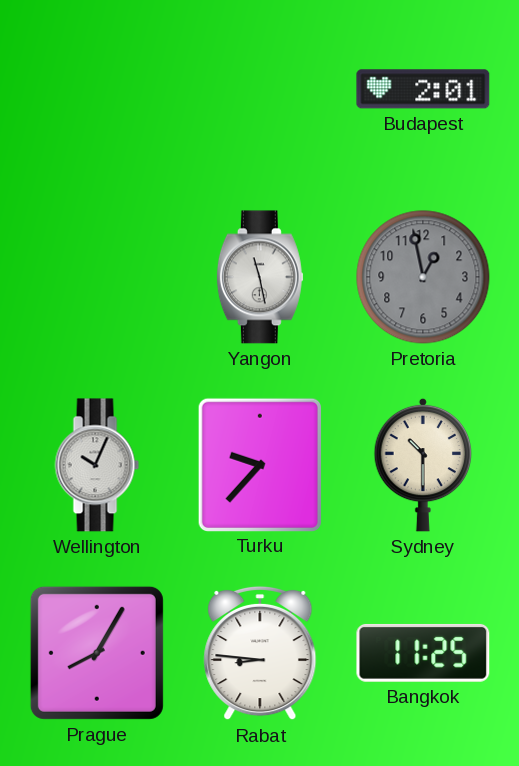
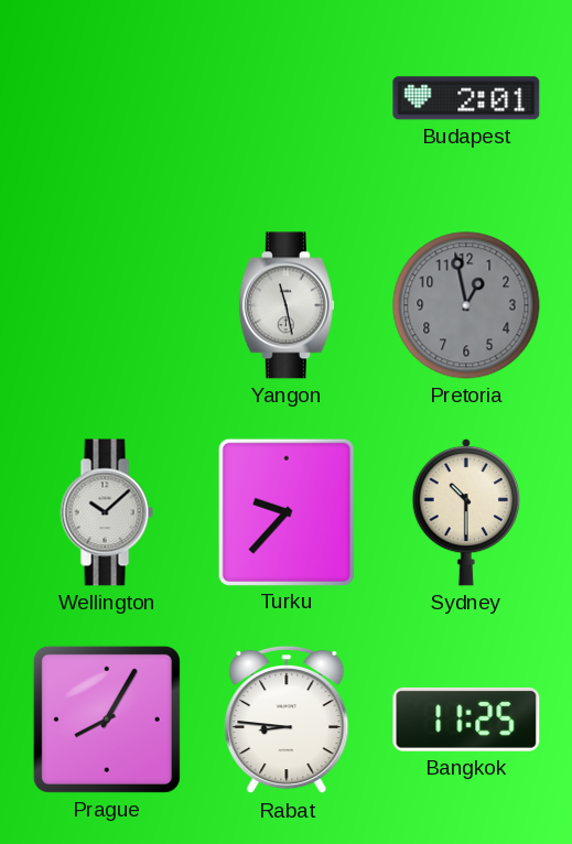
Wellington: 10:04 -> 10:08 (107, 512)
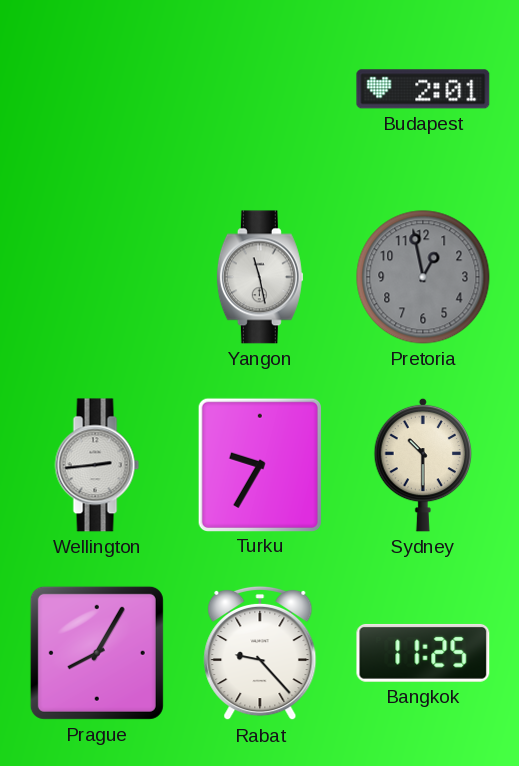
Wellington: 10:08 -> 2:44 (97, 465)
Turku: 9:37 -> 9:35 (260, 464)
Rabat: 8:46 -> 9:23 (260, 653)
